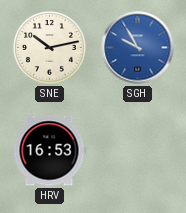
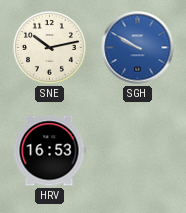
SGH: 9:55 -> 9:50 (138, 48)
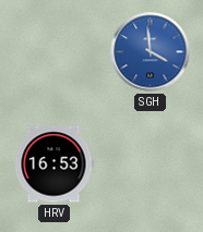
SNE: 10:13 -> none (50, 48)
SGH: 9:50 -> 3:59 (151, 52)
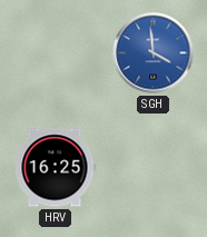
HRV: 16:53 -> 16:25 (55, 168)
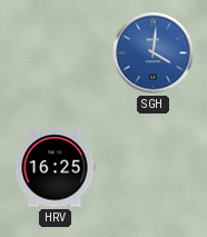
SGH: 3:59 -> 4:01 (154, 53)
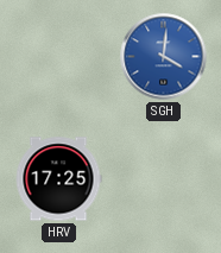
HRV: 16:25 -> 17:25 (58, 179)
